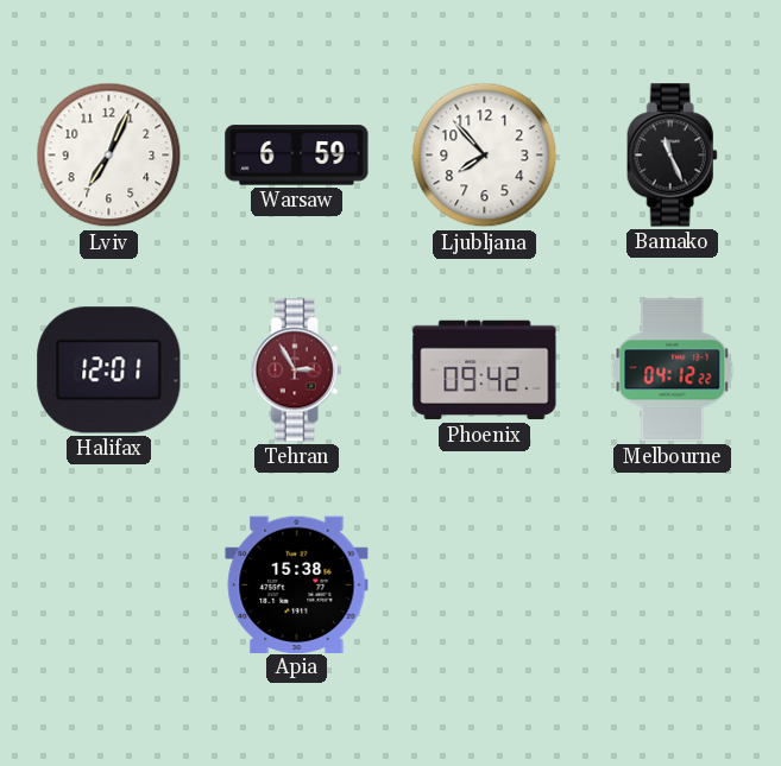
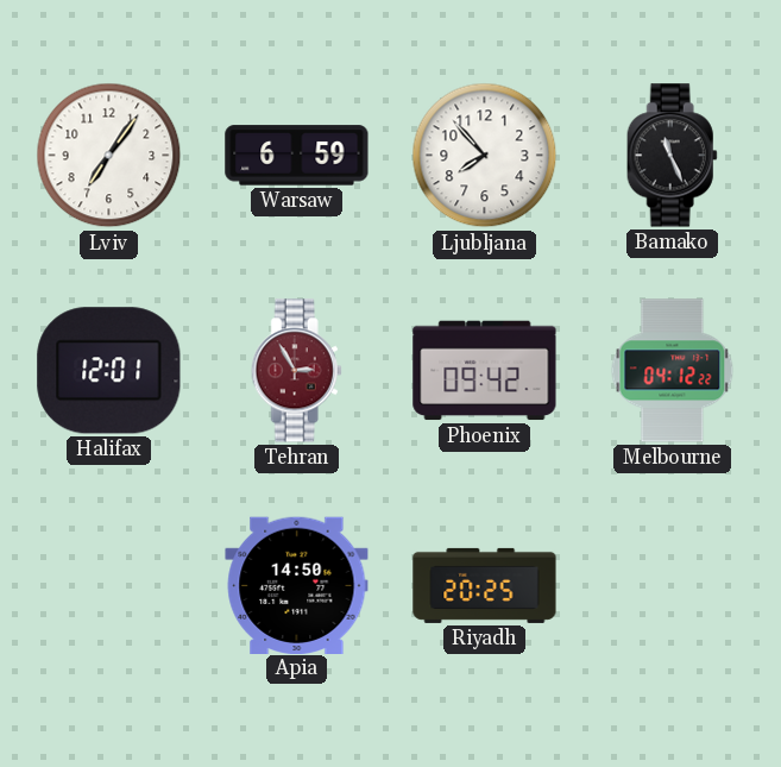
Lviv: 7:04 -> 7:06 (109, 156)
Apia: 15:38 -> 14:50 (297, 585)
Riyadh: none -> 20:25 (485, 585)
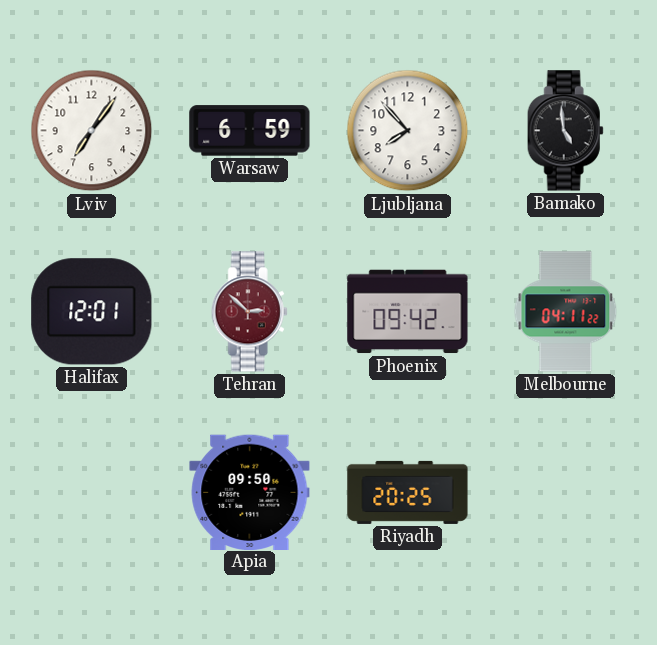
Bamako: 11:26 -> 4:59 (565, 131)
Tehran: 2:55 -> 2:52 (249, 312)
Melbourne: 04:12 -> 04:11 (566, 312)
Apia: 14:50 -> 09:50 (250, 492)
